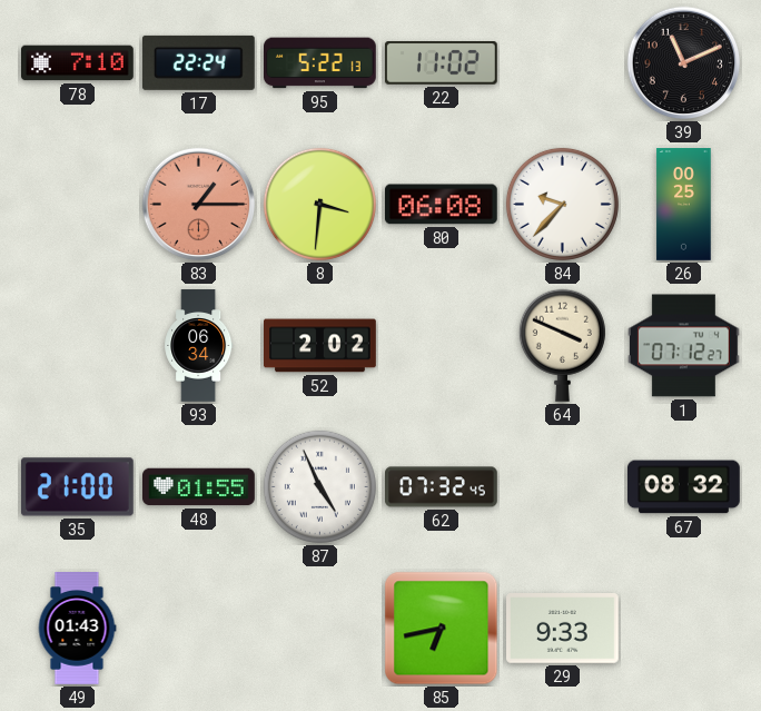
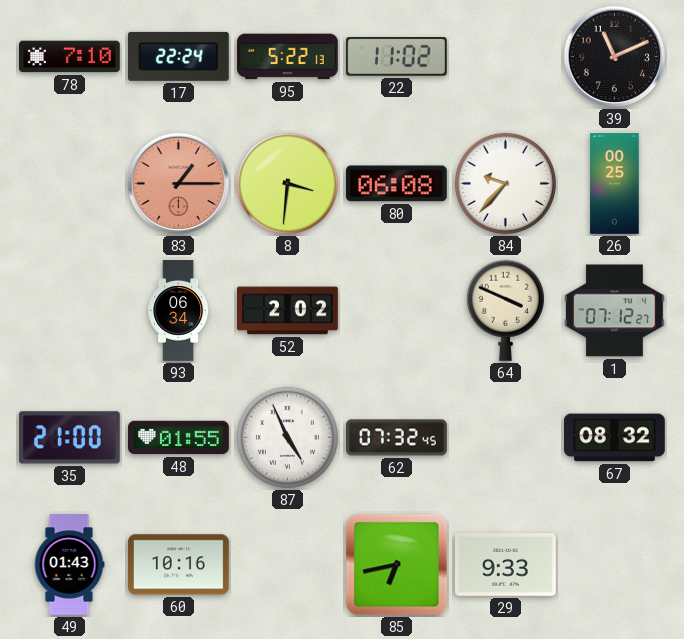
60: none -> 10:16 (179, 565)
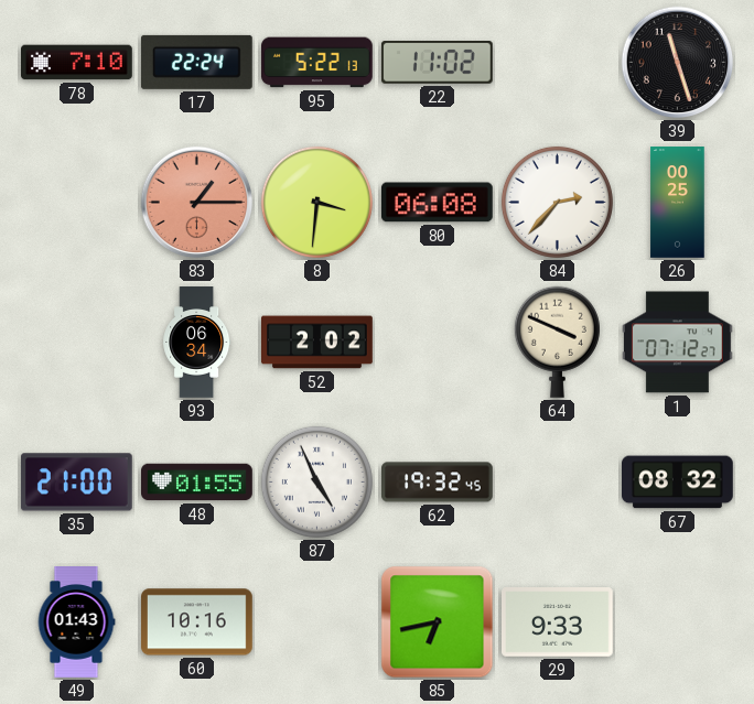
39: 11:11 -> 11:27 (678, 63)
84: 9:37 -> 2:37 (557, 202)
62: 07:32 -> 19:32 (438, 483)
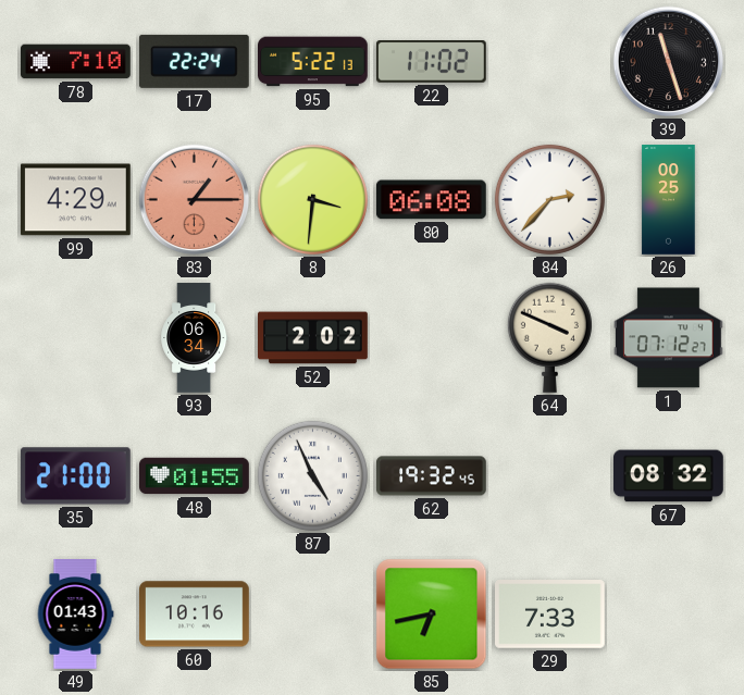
99: none -> 4:29 (75, 200)
29: 9:33 -> 7:33 (550, 615)
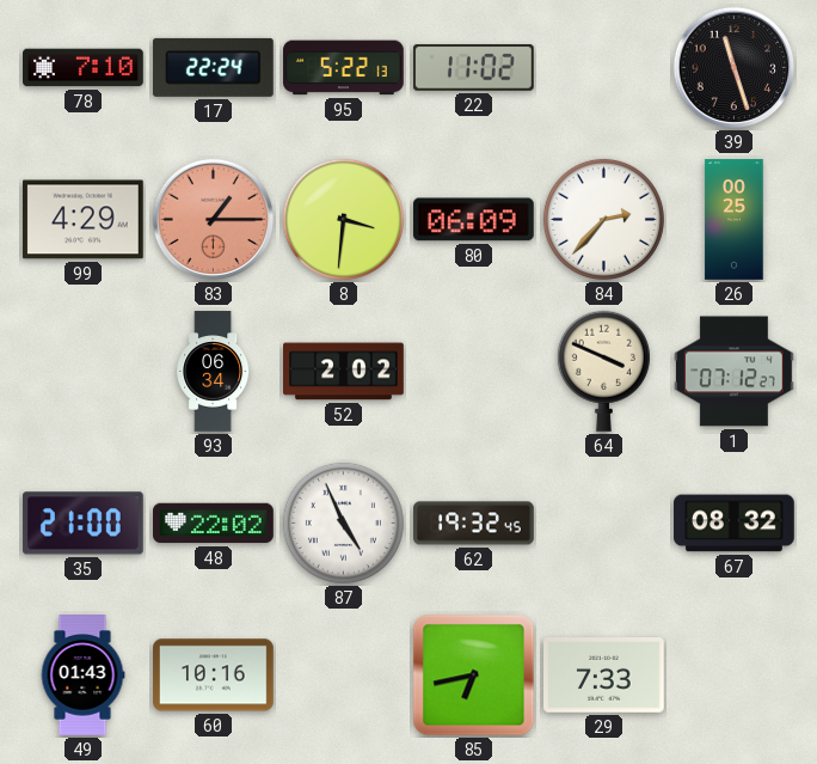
80: 06:08 -> 06:09 (473, 220)
48: 01:55 -> 22:02 (214, 524)
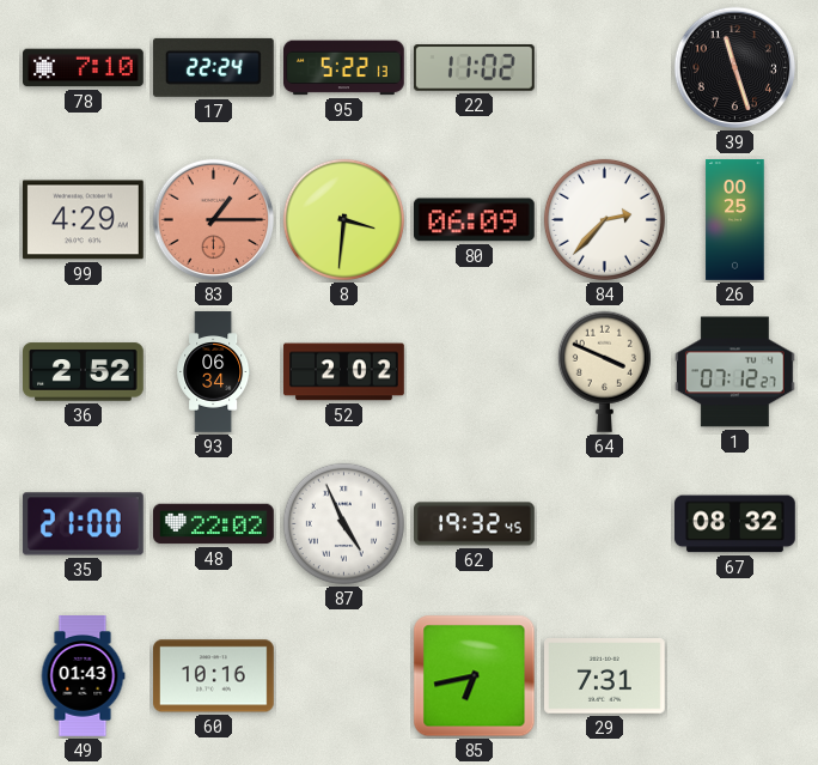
36: none -> 2:52 (84, 372)
29: 7:33 -> 7:31 (605, 676)
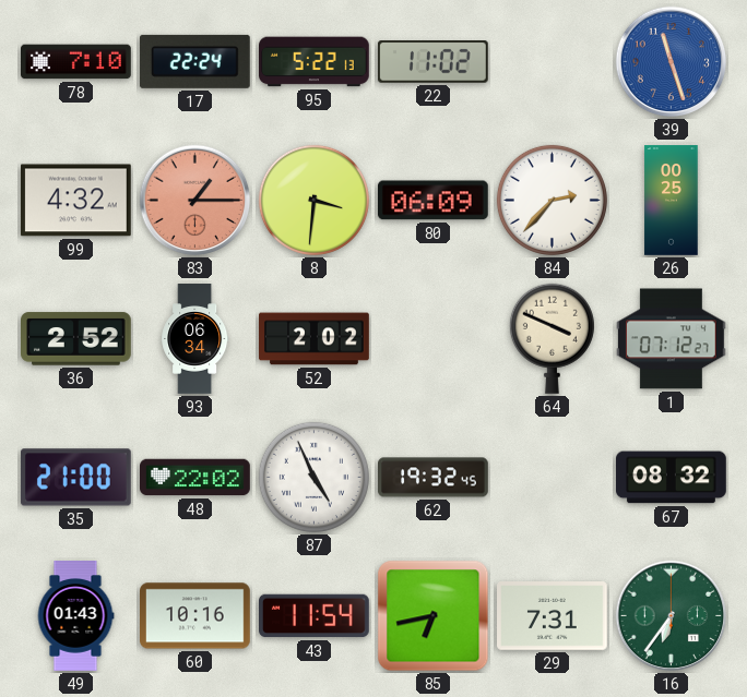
39 dial: black -> blue (672, 62)
99: 4:29 -> 4:32 (75, 201)
43: none -> 11:54 (315, 616)
16: none -> 6:36 (672, 616)
